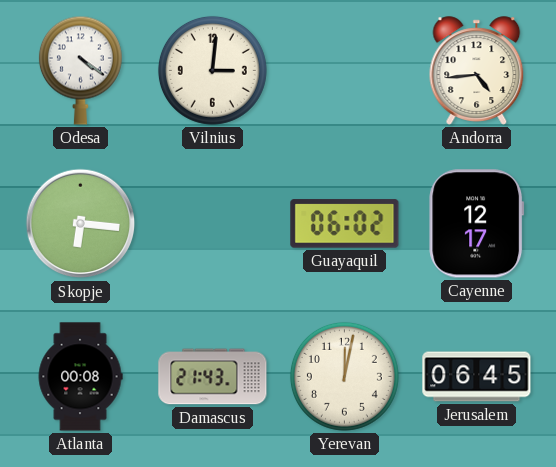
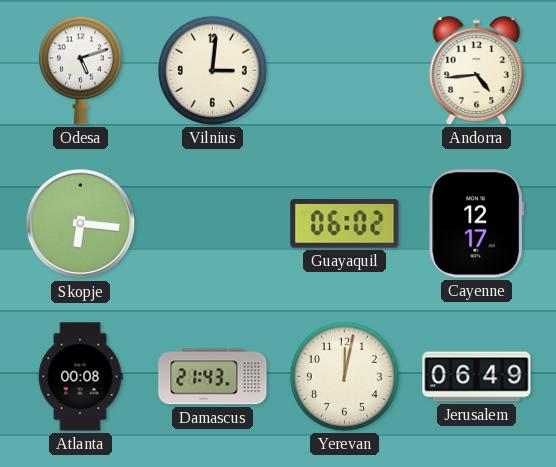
Odesa: 4:21 -> 5:12 (80, 70)
Jerusalem: 06:45 -> 06:49 (477, 377)
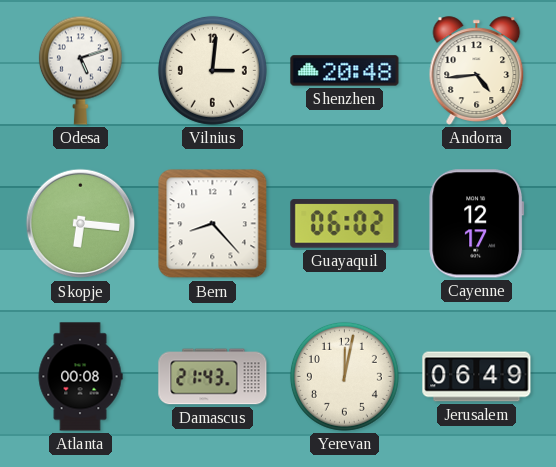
Shenzhen: none -> 20:48 (345, 71)
Bern: none -> 8:23 (213, 224)
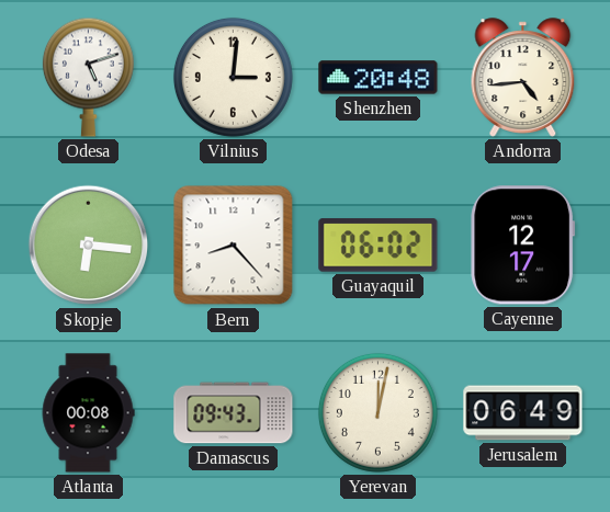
Damascus: 21:43 -> 09:43 (234, 413)
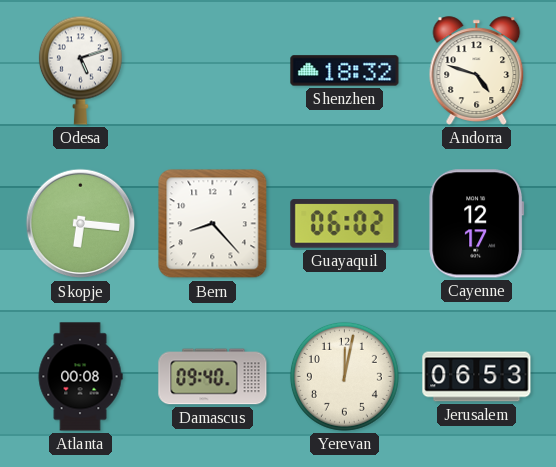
Vilnius: 3:01 -> none (233, 77)
Shenzhen: 20:48 -> 18:32 (345, 71)
Andorra: 4:44 -> 4:48 (477, 71)
Damascus: 09:43 -> 09:40 (213, 377)
Jerusalem: 06:49 -> 06:53 (477, 377)
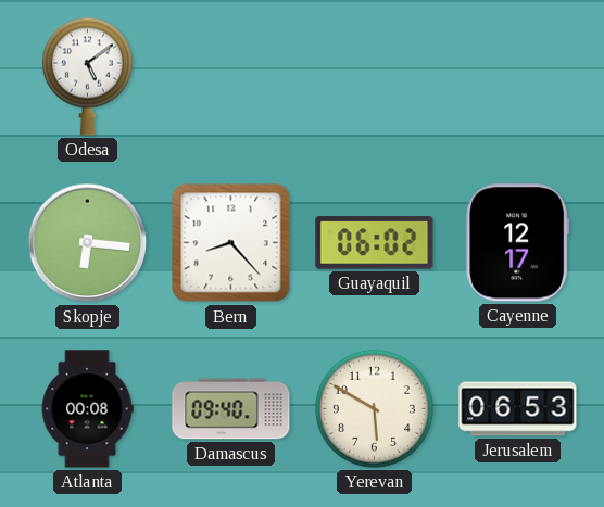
Odesa: 5:12 -> 5:09 (87, 76)
Shenzhen: 18:32 -> none (345, 71)
Andorra: 4:48 -> none (477, 71)
Yerevan: 12:02 -> 5:50 (374, 408)
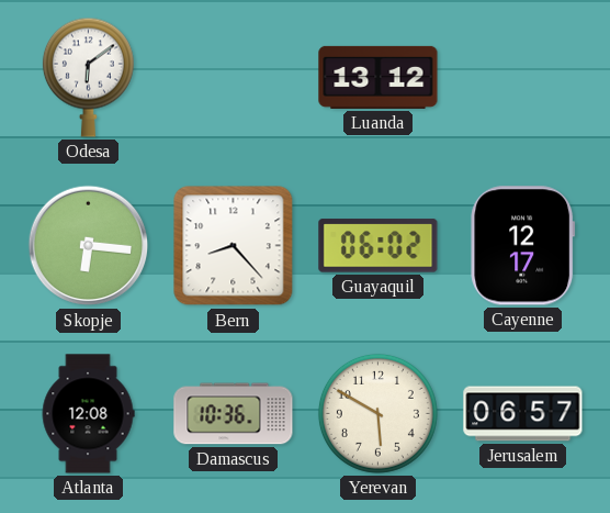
Odesa: 5:09 -> 6:09 (88, 77)
Luanda: none -> 13:12 (379, 77)
Atlanta: 00:08 -> 12:08 (88, 414)
Damascus: 09:40 -> 10:36 (234, 414)
Jerusalem: 06:53 -> 06:57 (523, 414)
